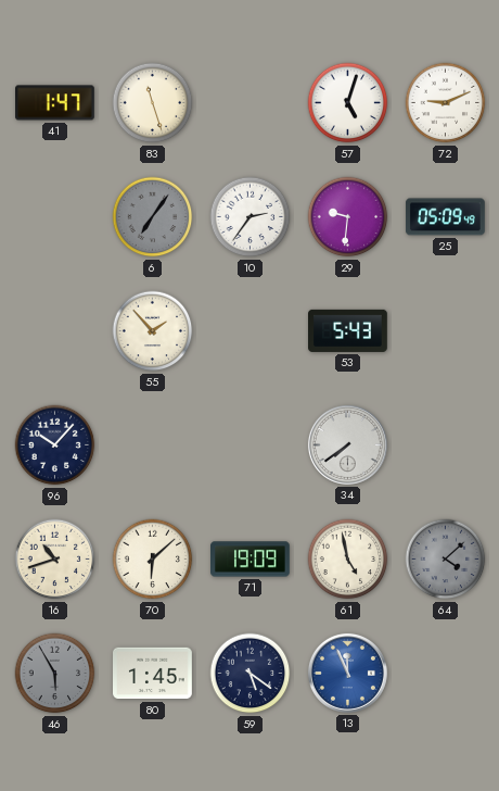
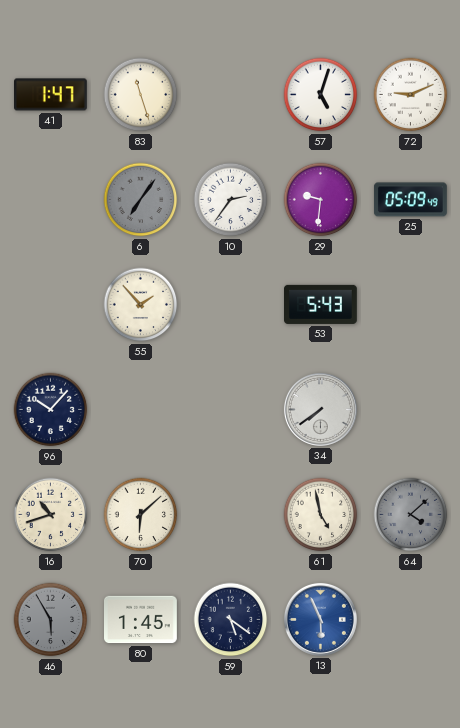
71: 19:09 -> none (251, 560)
13: 11:56 -> 5:56 (320, 619)
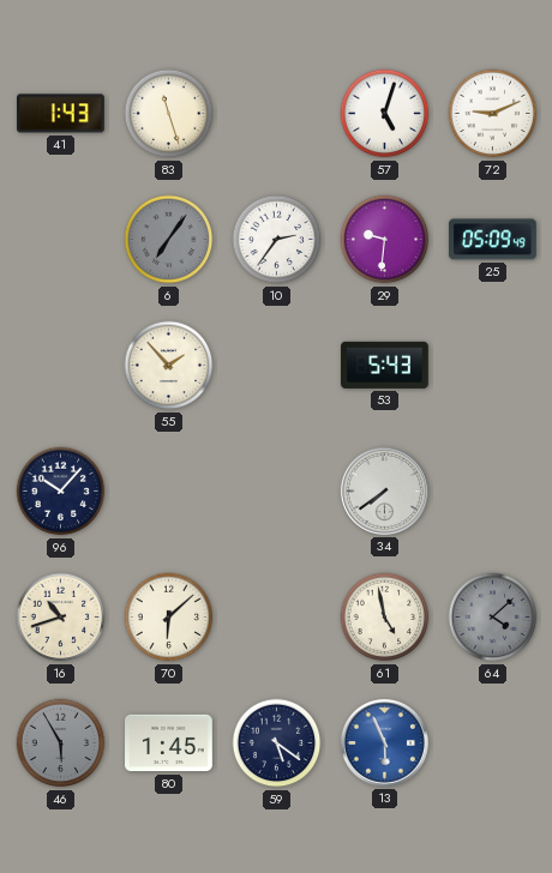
41: 1:47 -> 1:43 (61, 114)
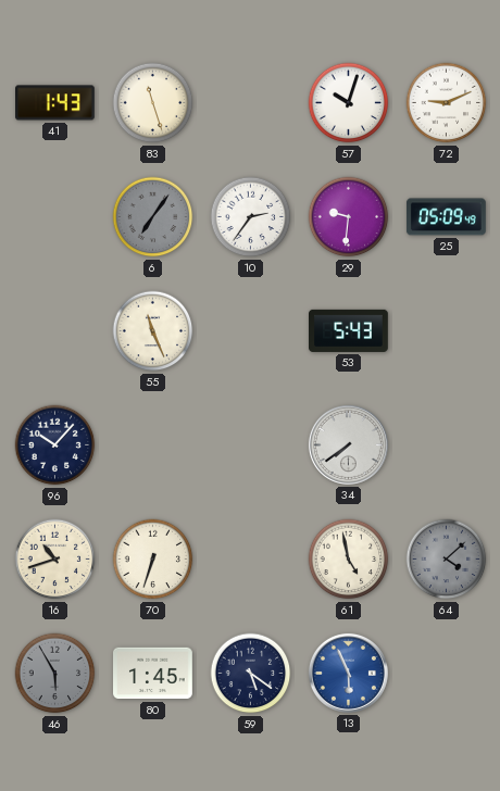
57: 5:03 -> 10:03 (349, 103)
55: 1:53 -> 11:26 (153, 331)
70: 6:08 -> 6:33 (153, 560)
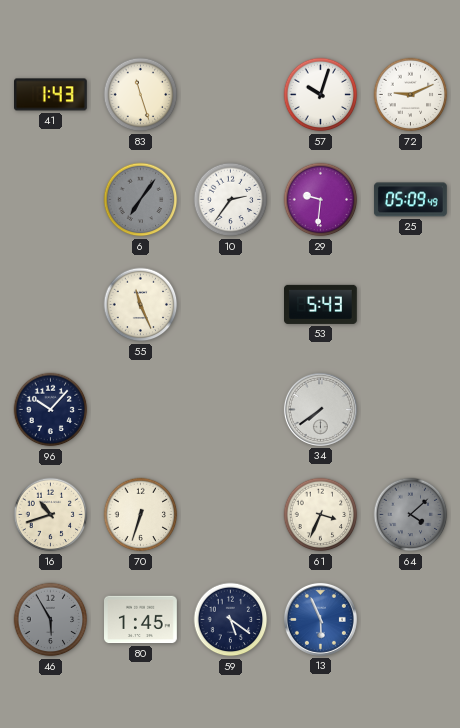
61: 4:58 -> 3:34 (321, 515)
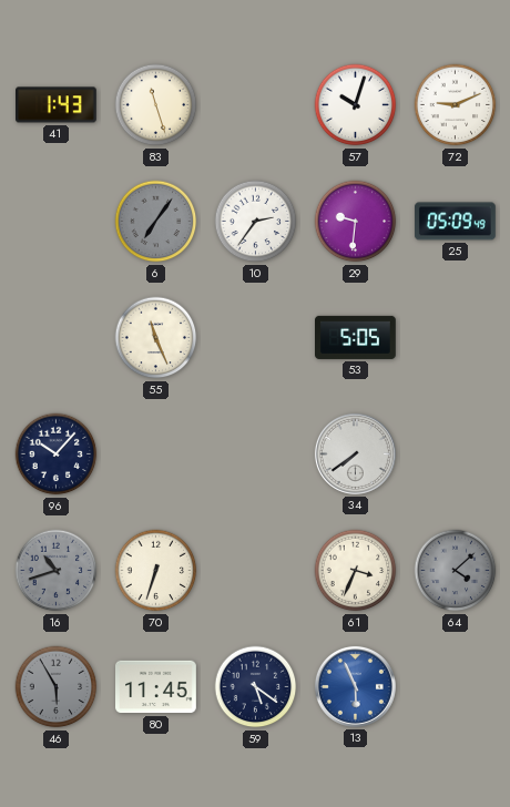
53: 5:43 -> 5:05 (356, 337)
16 dial: cream -> grey (57, 571)
80: 1:45 -> 11:45 (156, 687)
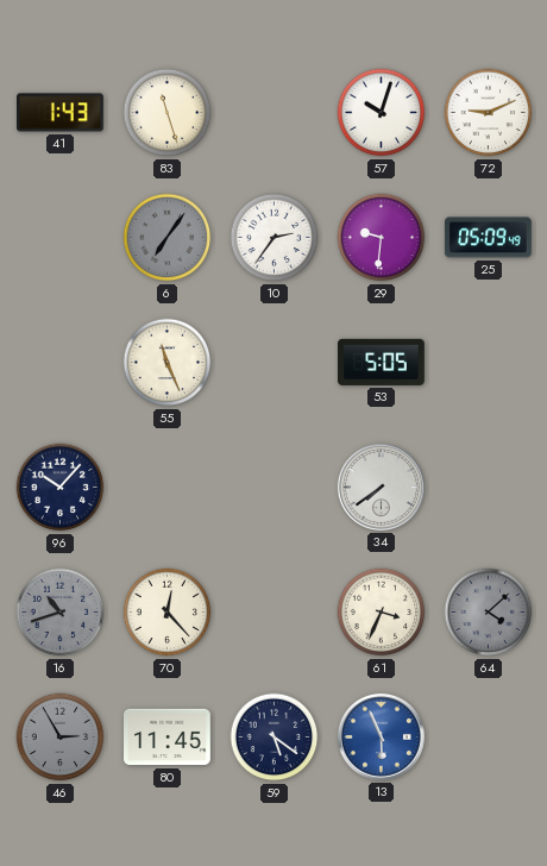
70: 6:33 -> 12:23 (168, 613)
46: 5:55 -> 2:55 (61, 738)
